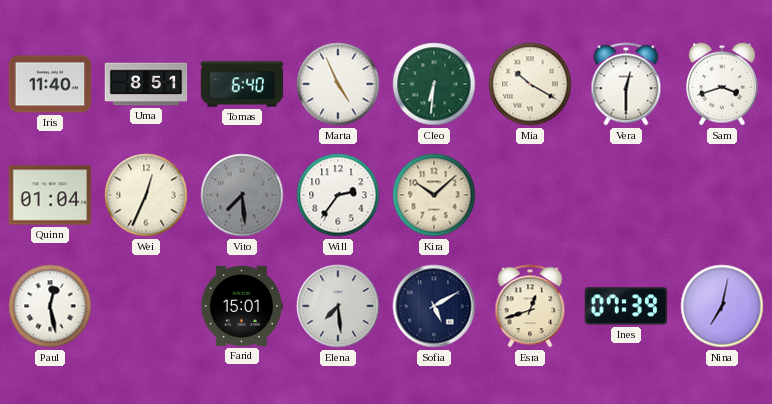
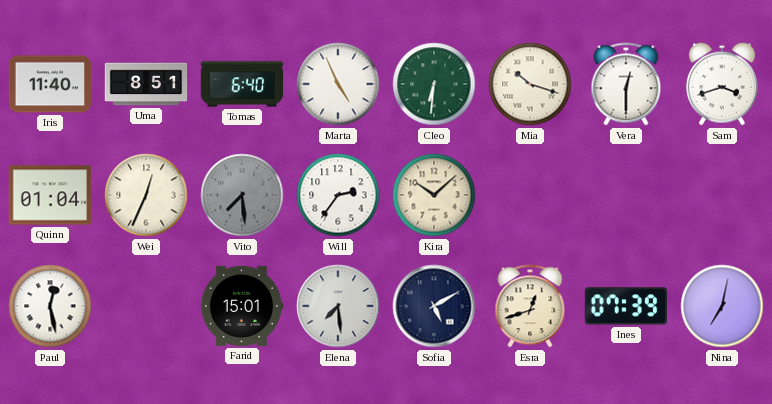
Mia: 10:20 -> 10:18 (530, 84)
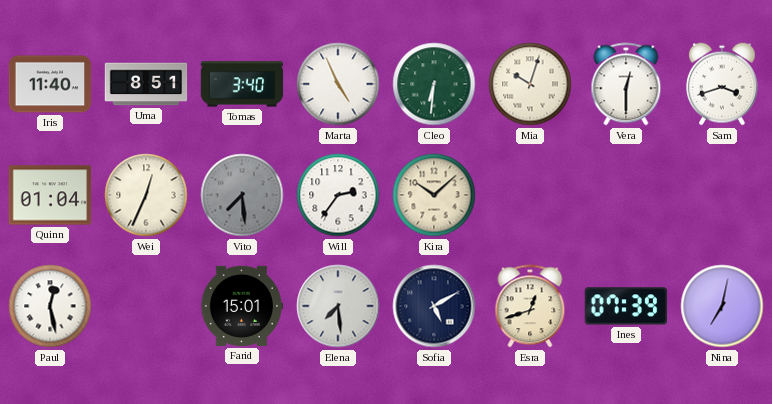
Tomas: 6:40 -> 3:40 (242, 84)
Mia: 10:18 -> 10:03 (530, 84)
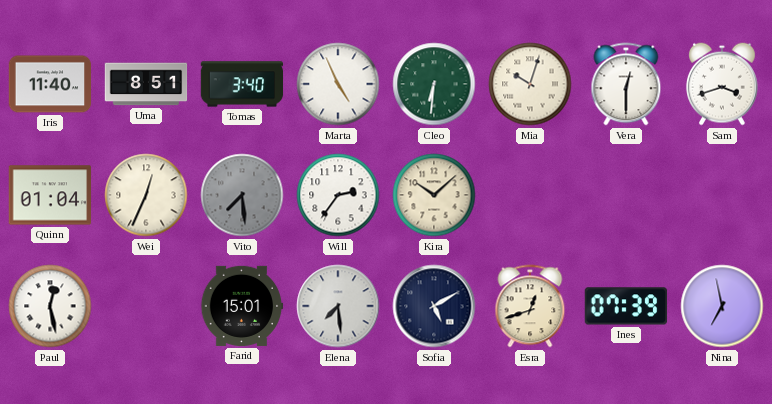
Nina: 7:02 -> 6:58 (722, 306)
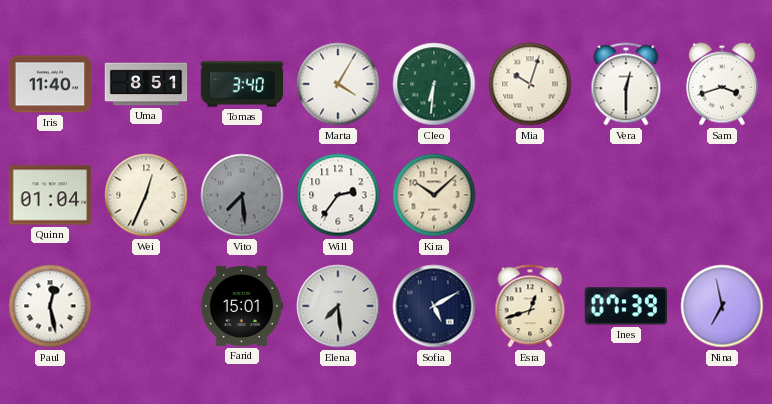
Marta: 4:56 -> 4:05 (338, 84)
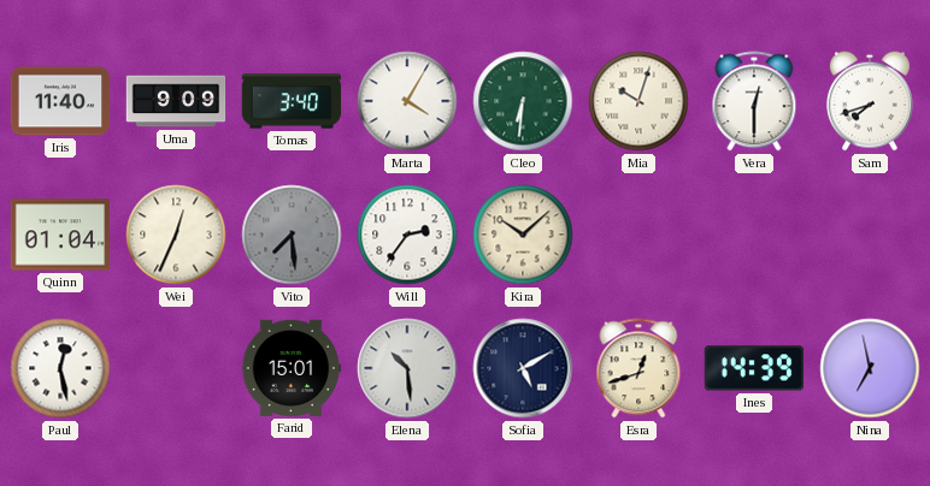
Uma: 8:51 -> 9:09 (176, 101)
Sam: 3:42 -> 7:42 (871, 101)
Elena: 7:29 -> 10:29 (407, 368)
Ines: 07:39 -> 14:39 (754, 368)
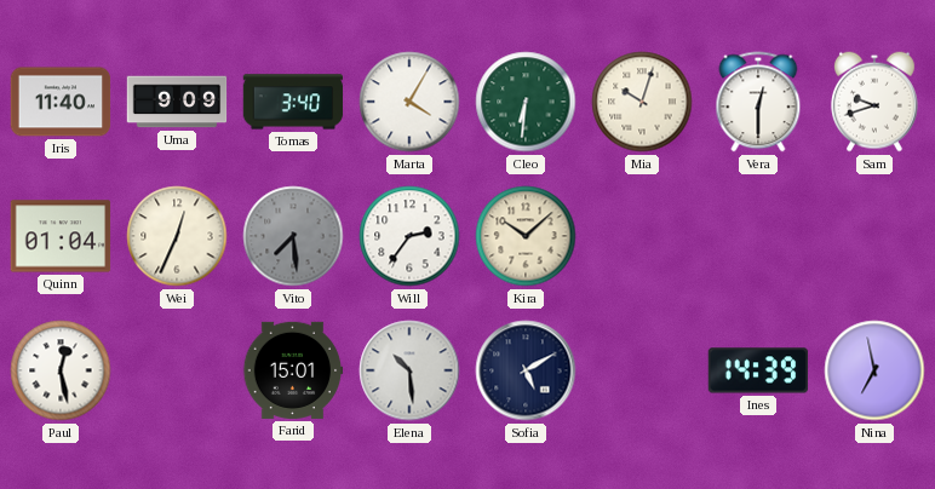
Sam: 7:42 -> 9:42 (876, 102)
Esra: 12:42 -> none (638, 368)
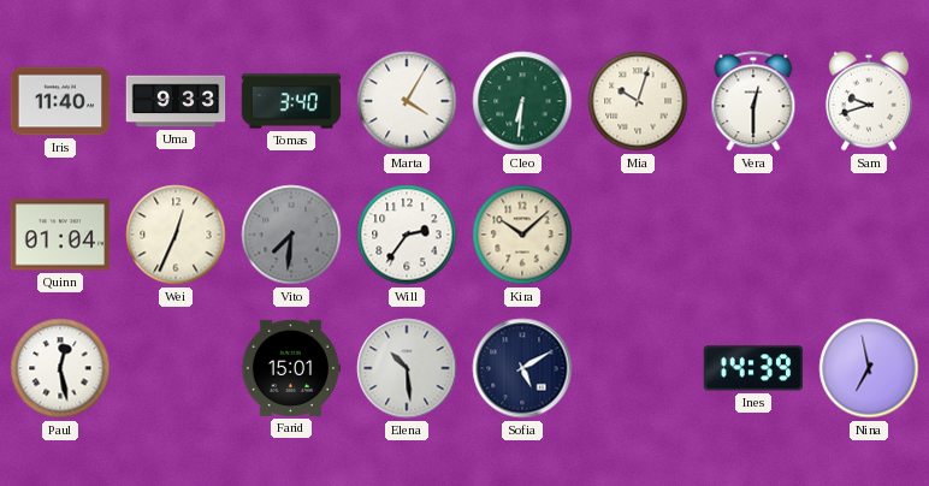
Uma: 9:09 -> 9:33 (176, 101)
Vito: 7:29 -> 7:31 (291, 235)
